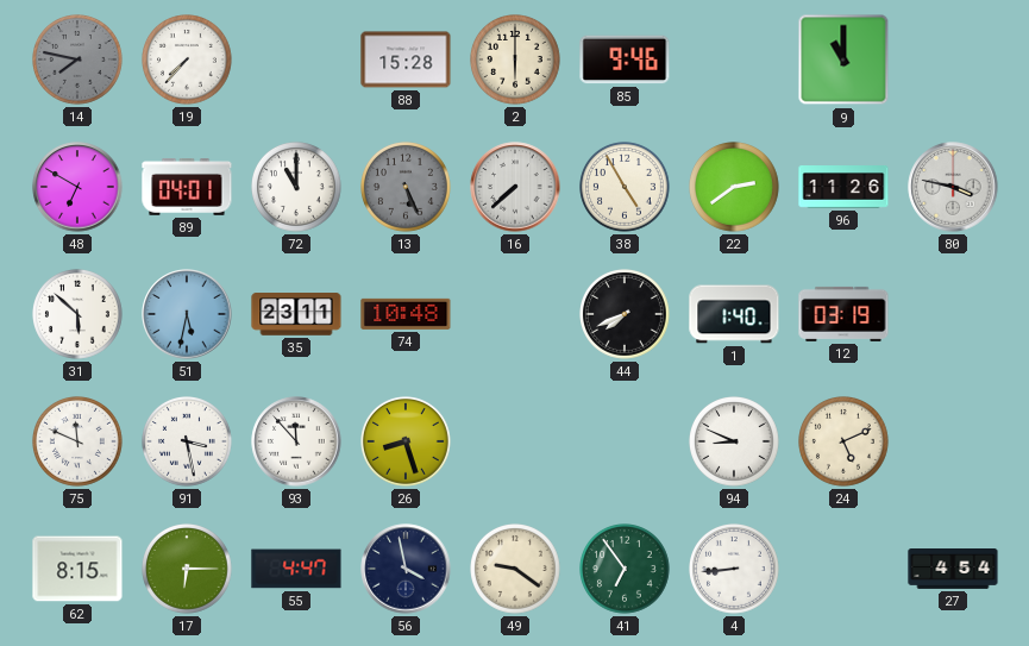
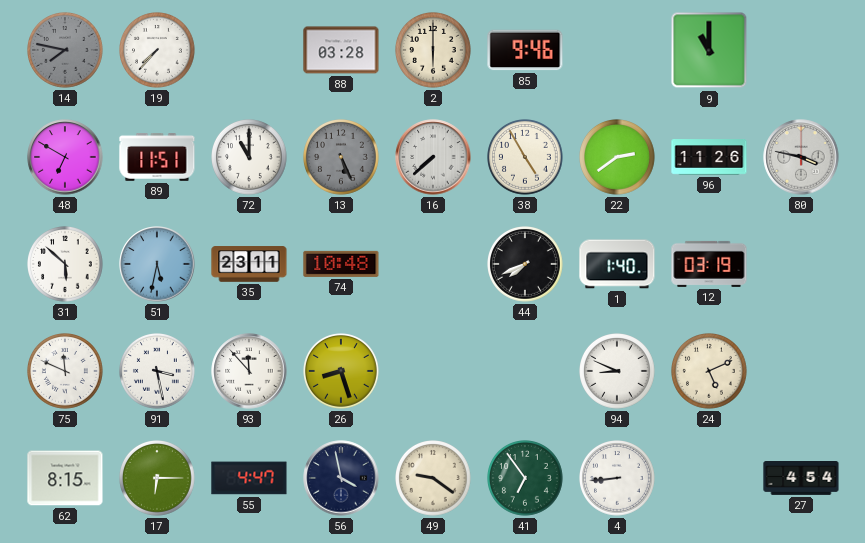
88: 15:28 -> 03:28 (341, 50)
89: 04:01 -> 11:51 (157, 158)
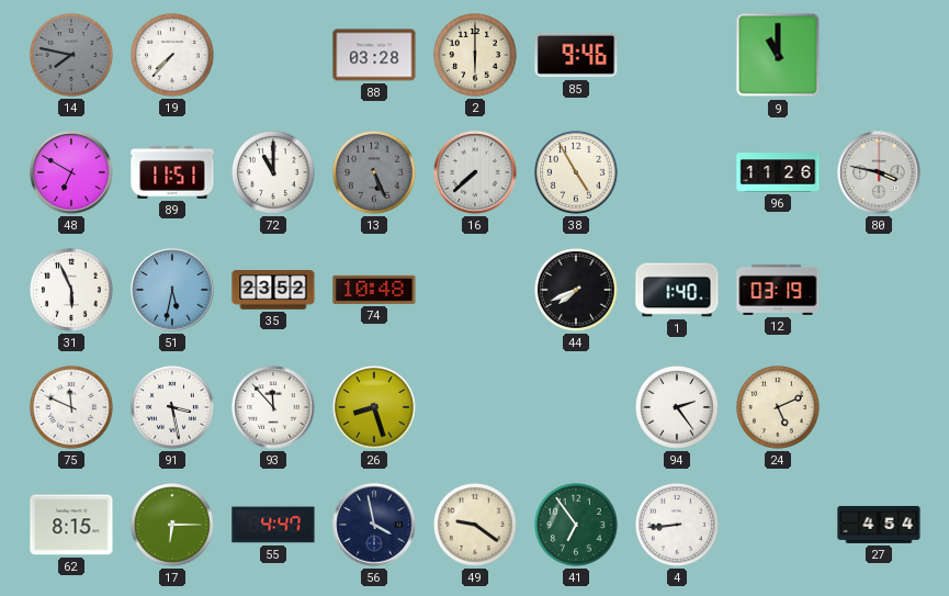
22: 2:39 -> none (618, 158)
31: 5:52 -> 5:56 (72, 291)
35: 23:11 -> 23:52 (273, 290)
94: 8:49 -> 2:24 (678, 408)
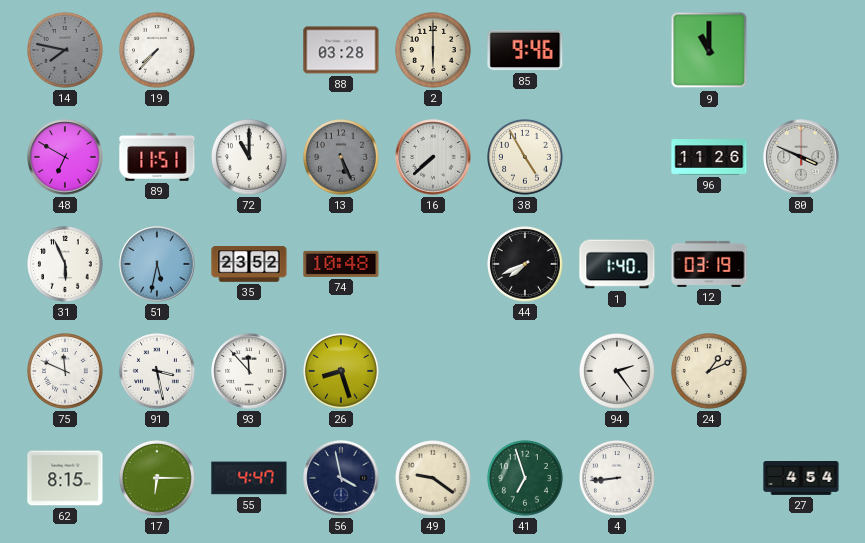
80: 3:47 -> 3:49 (801, 157)
24: 5:11 -> 1:11 (710, 372)
41: 6:54 -> 6:57 (526, 479)
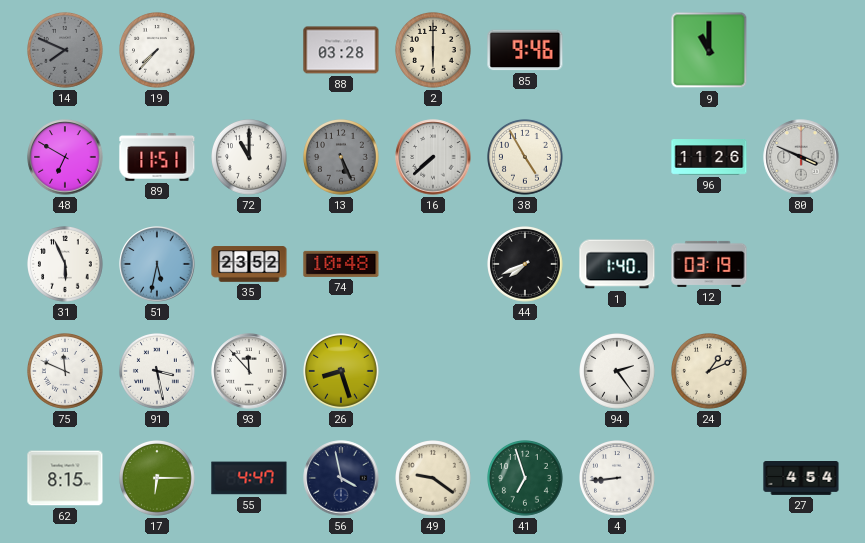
14: 7:47 -> 7:49 (66, 51)
